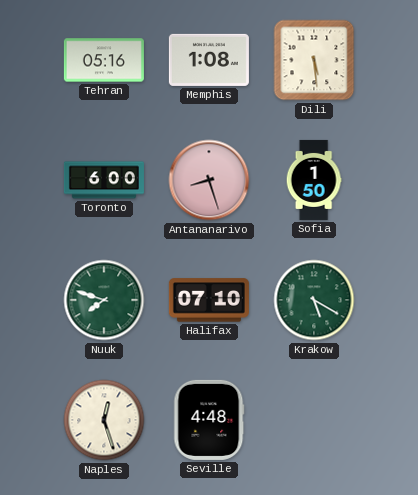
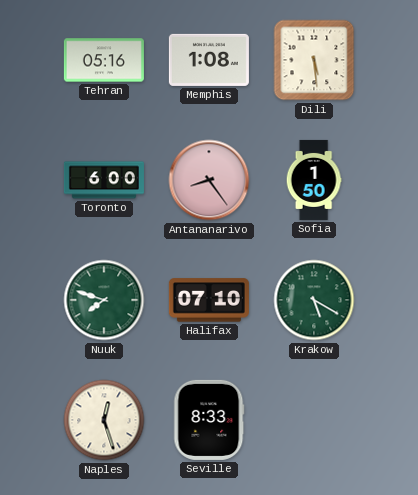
Antananarivo: 8:27 -> 8:24 (209, 180)
Seville: 4:48 -> 8:33 (209, 420)
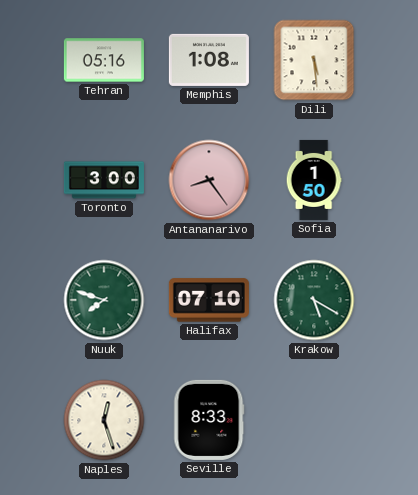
Toronto: 6:00 -> 3:00 (104, 180)
